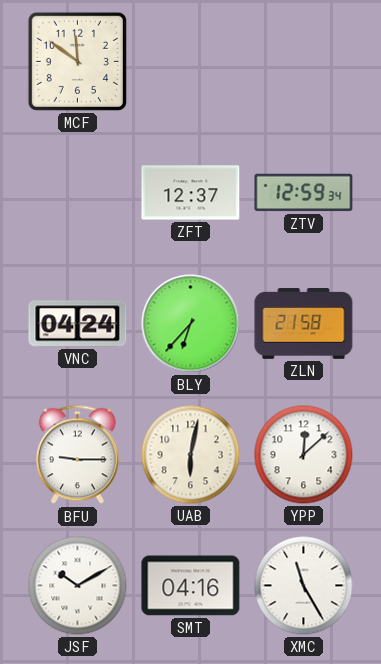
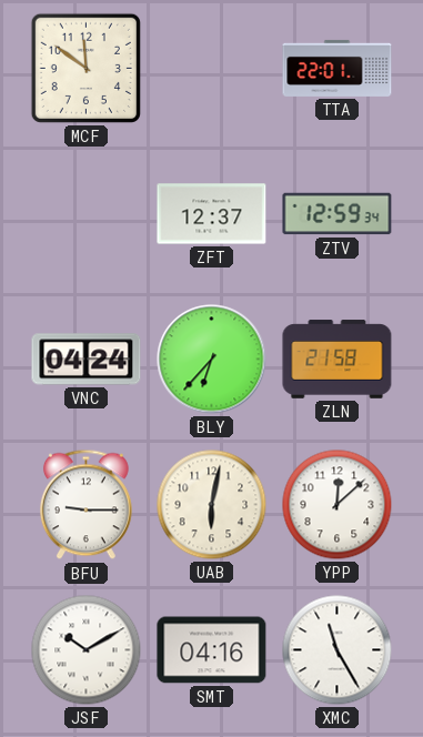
TTA: none -> 22:01 (338, 68)
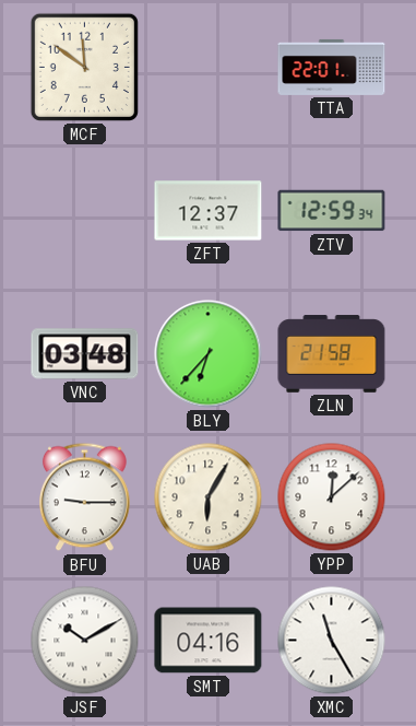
VNC: 04:24 -> 03:48 (85, 354)
UAB: 6:02 -> 6:05 (209, 497)
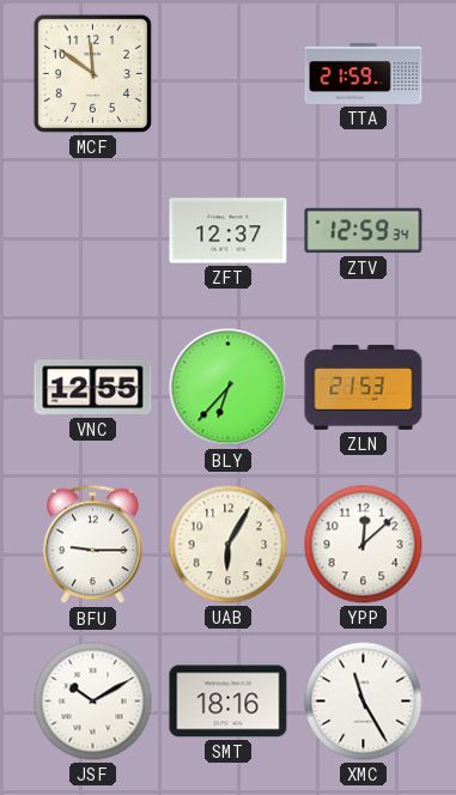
TTA: 22:01 -> 21:59 (364, 73)
VNC: 03:48 -> 12:55 (93, 388)
ZLN: 21:58 -> 21:53 (364, 388)
SMT: 04:16 -> 18:16 (229, 702)
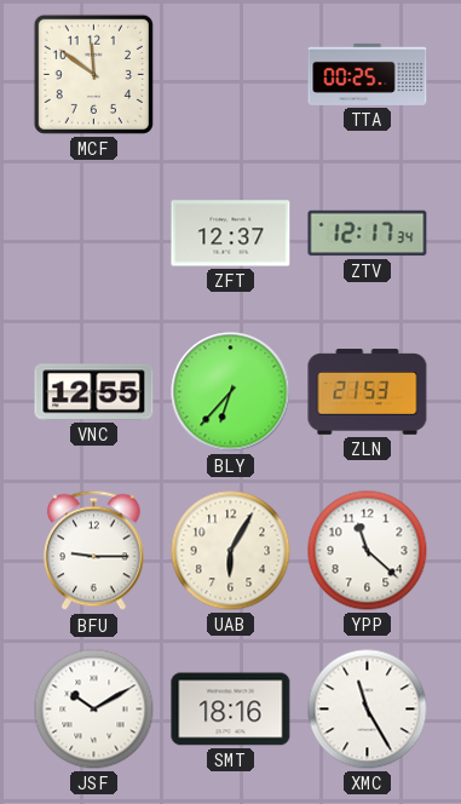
TTA: 21:59 -> 00:25 (368, 74)
ZTV: 12:59 -> 12:17 (368, 234)
YPP: 12:08 -> 11:22 (368, 551)
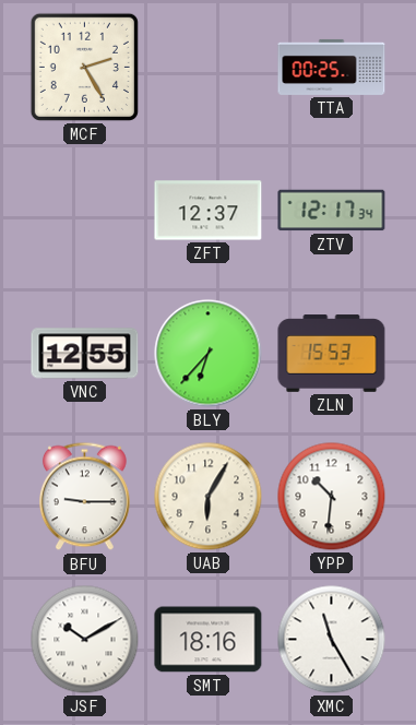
MCF: 11:51 -> 2:25 (84, 67)
ZLN: 21:53 -> 15:53 (332, 354)
YPP: 11:22 -> 10:31 (332, 497)
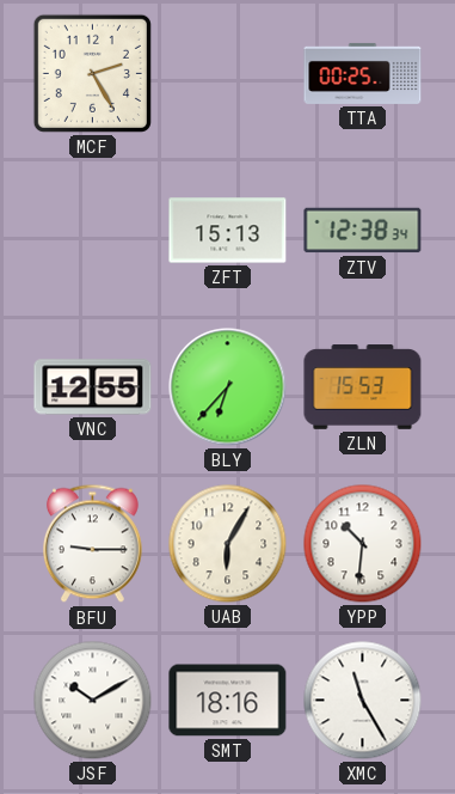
ZFT: 12:37 -> 15:13 (228, 231)
ZTV: 12:17 -> 12:38 (363, 231)
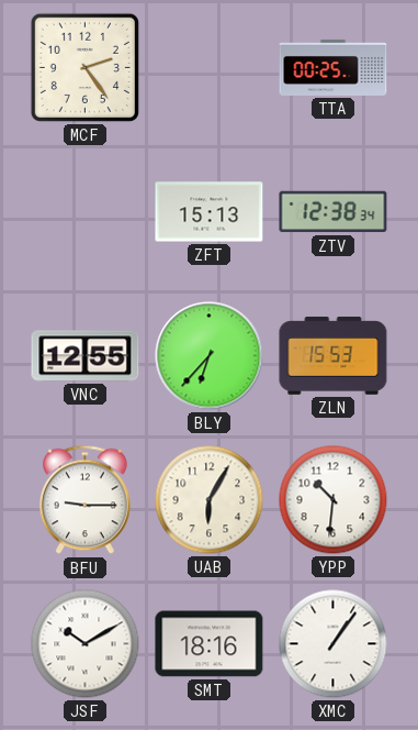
MCF: 2:25 -> 2:24 (84, 67)
XMC: 11:25 -> 1:06 (334, 644)
